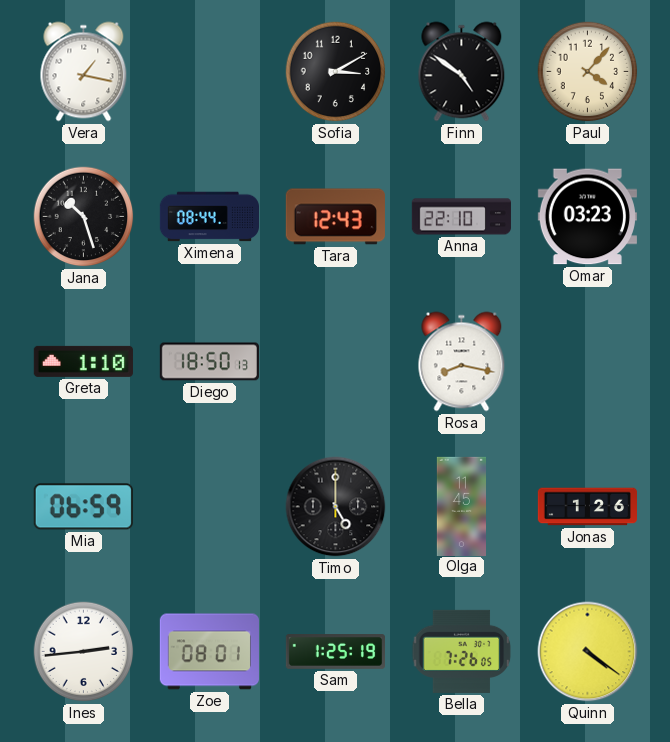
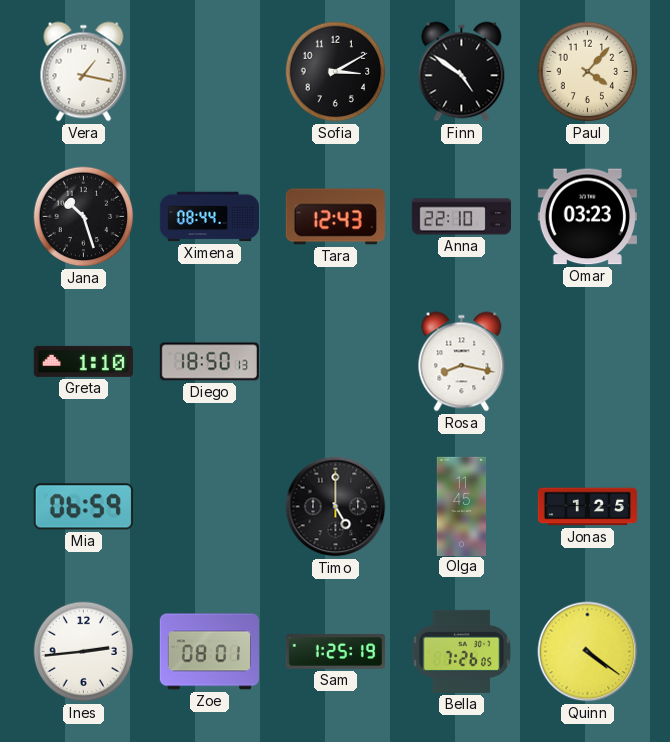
Jonas: 1:26 -> 1:25 (587, 507)
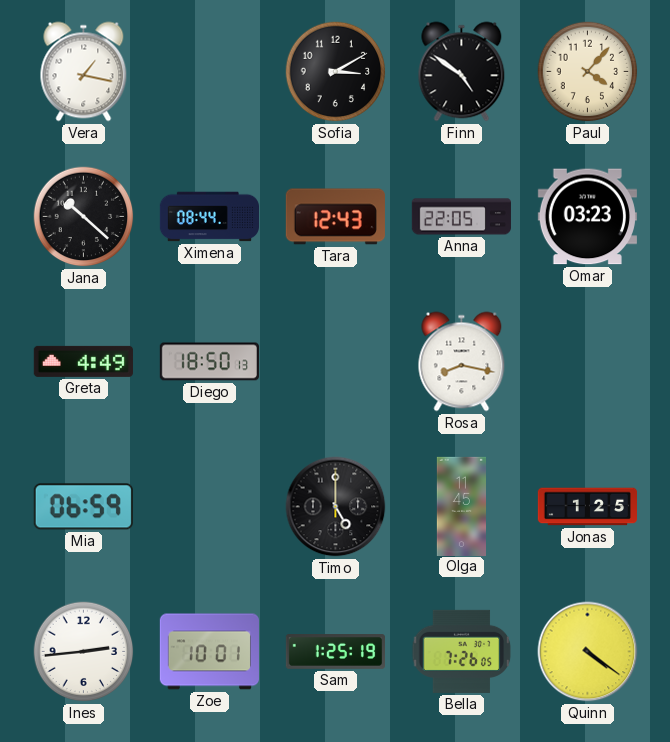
Jana: 10:27 -> 10:22 (84, 217)
Anna: 22:10 -> 22:05 (461, 217)
Greta: 1:10 -> 4:49 (83, 361)
Zoe: 08:01 -> 10:01 (209, 652)
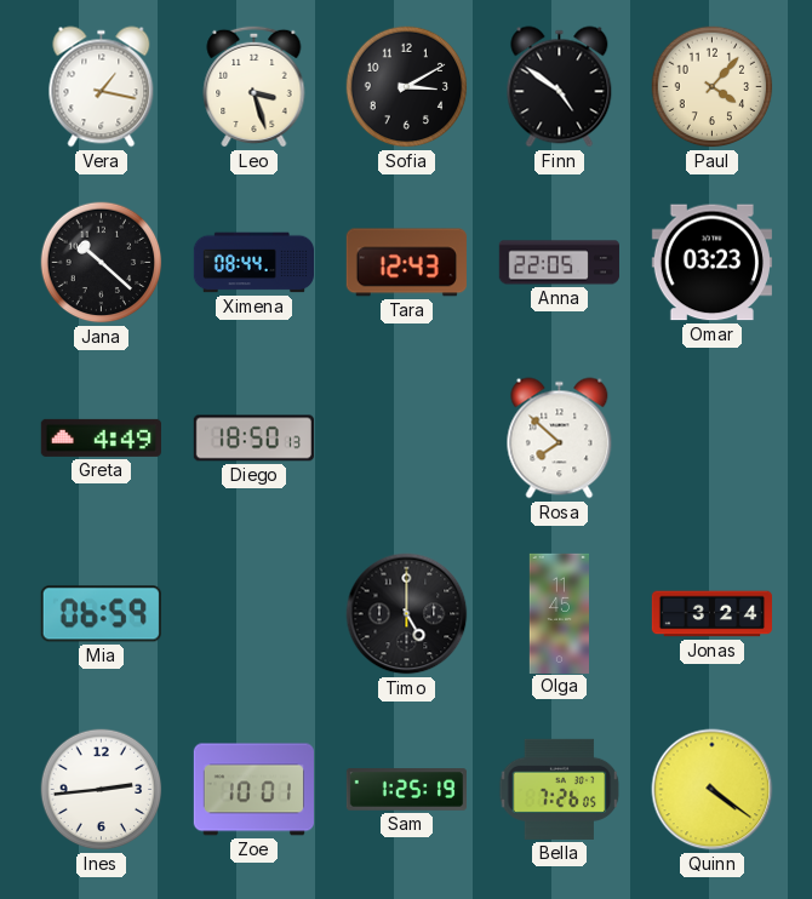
Leo: none -> 3:27 (255, 86)
Rosa: 8:17 -> 7:52 (560, 439)
Jonas: 1:25 -> 3:24 (711, 614)
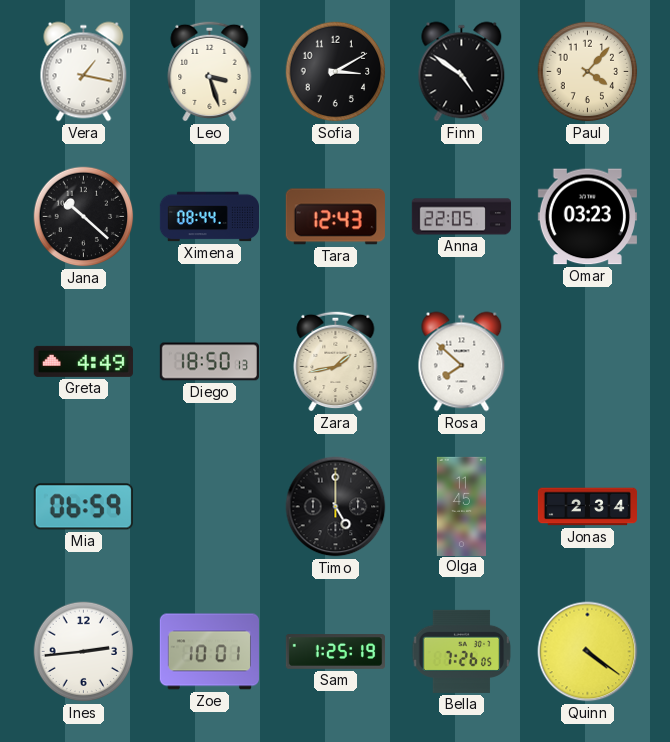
Zara: none -> 1:43 (336, 361)
Jonas: 3:24 -> 2:34 (587, 507)
